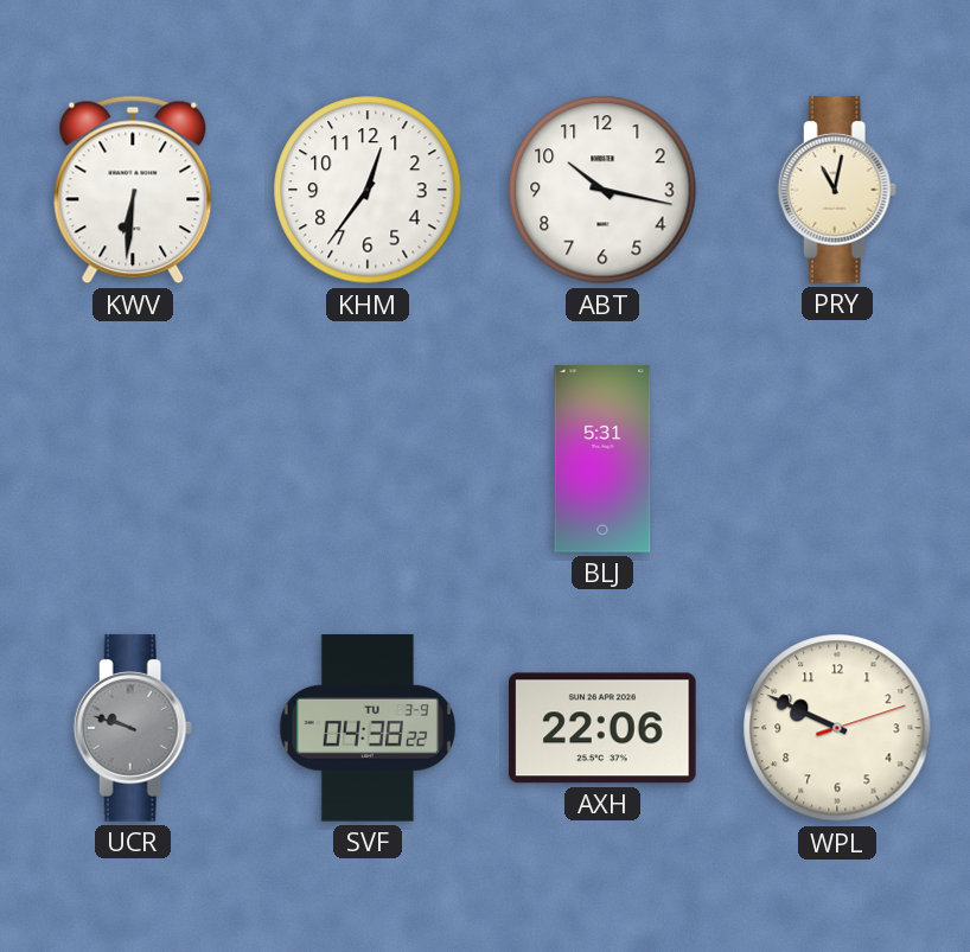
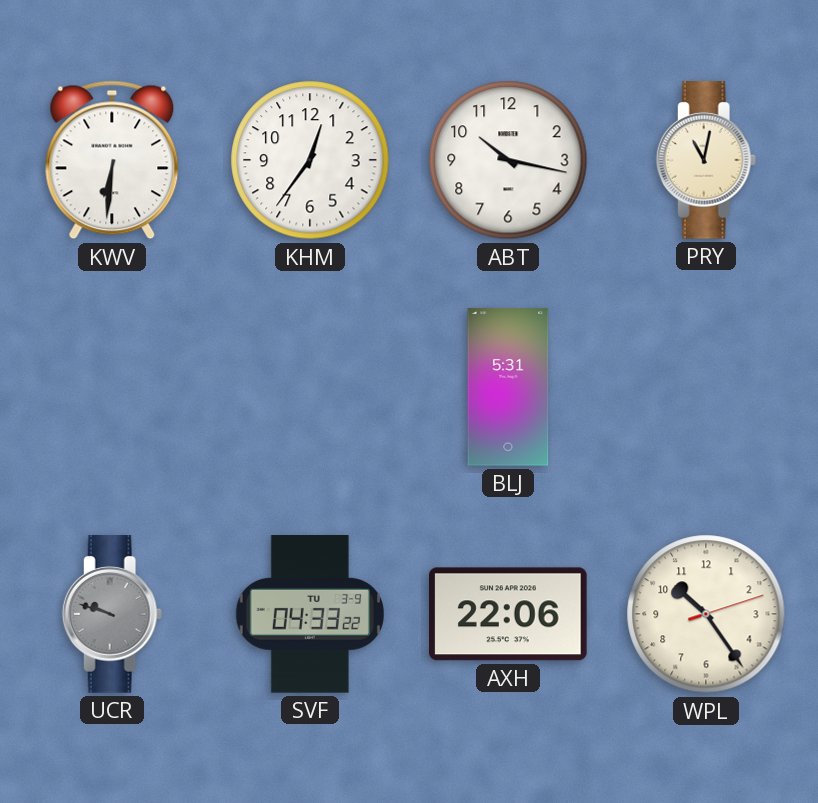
SVF: 04:38 -> 04:33 (310, 614)
WPL: 9:49 -> 10:24 (706, 614)
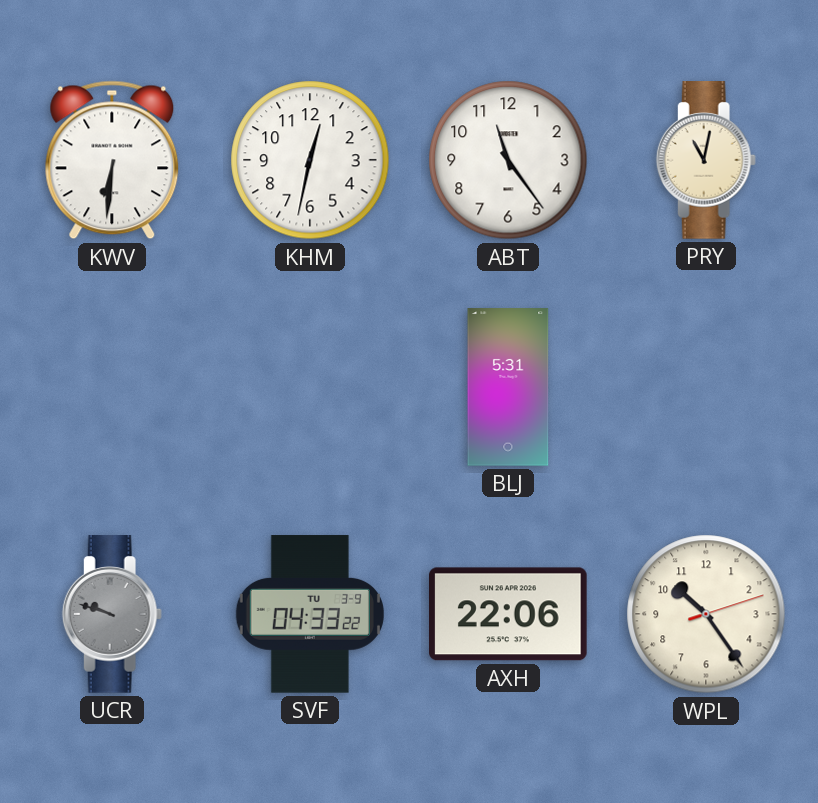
KHM: 12:36 -> 12:32 (310, 160)
ABT: 10:17 -> 11:24 (508, 160)
